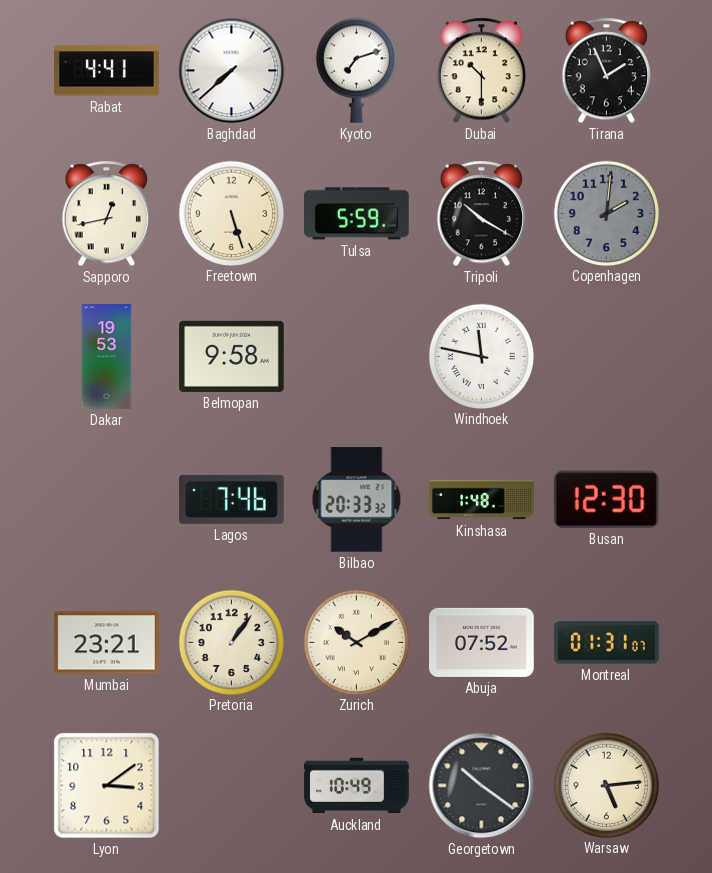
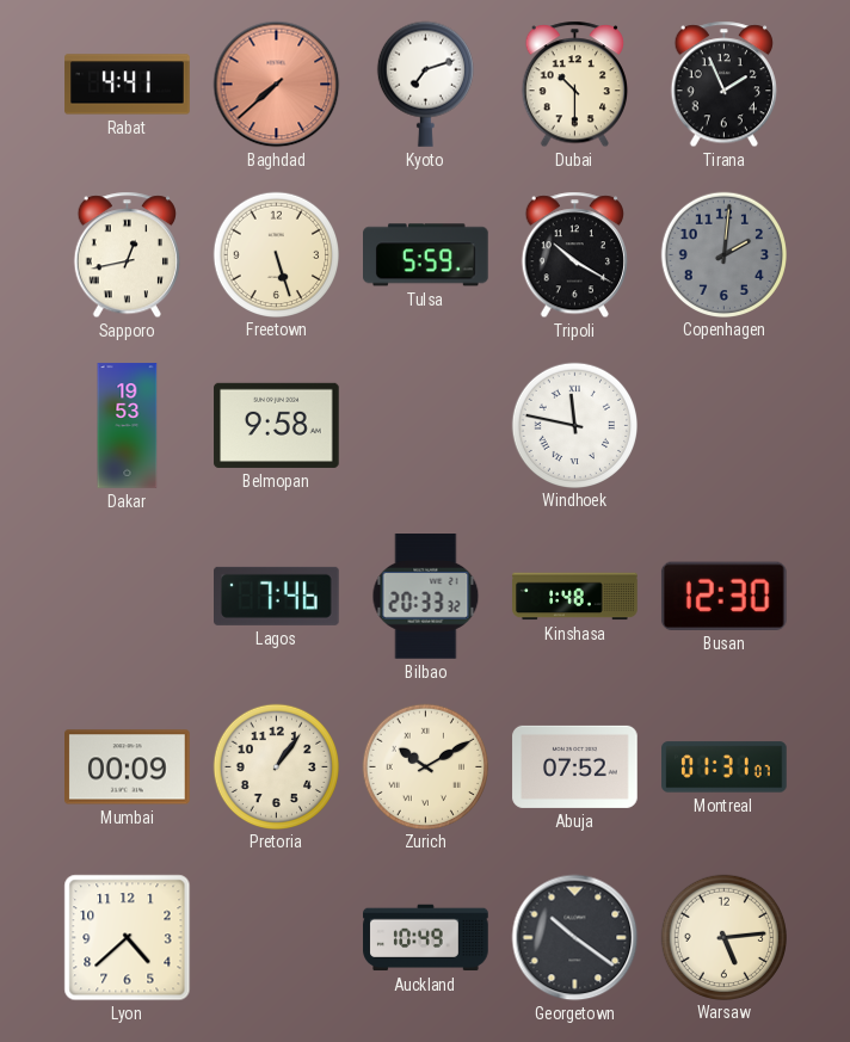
Baghdad dial: white -> salmon (277, 85)
Mumbai: 23:21 -> 00:09 (128, 767)
Lyon: 3:09 -> 4:38 (128, 938)
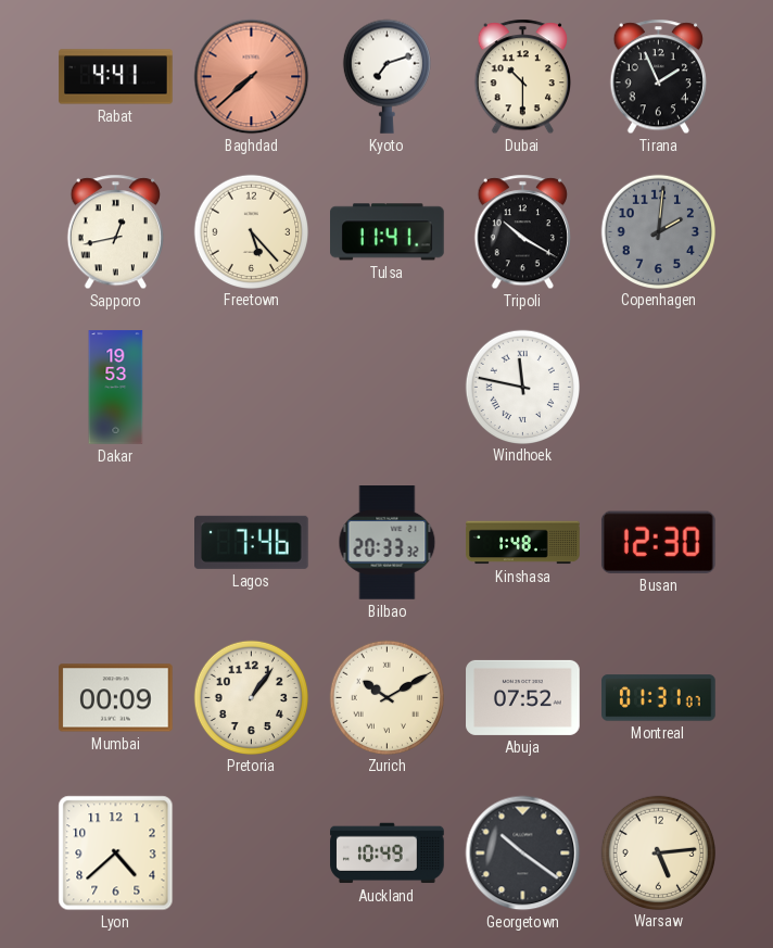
Freetown: 5:27 -> 5:23 (251, 231)
Tulsa: 5:59 -> 11:41 (388, 232)
Belmopan: 9:58 -> none (277, 425)
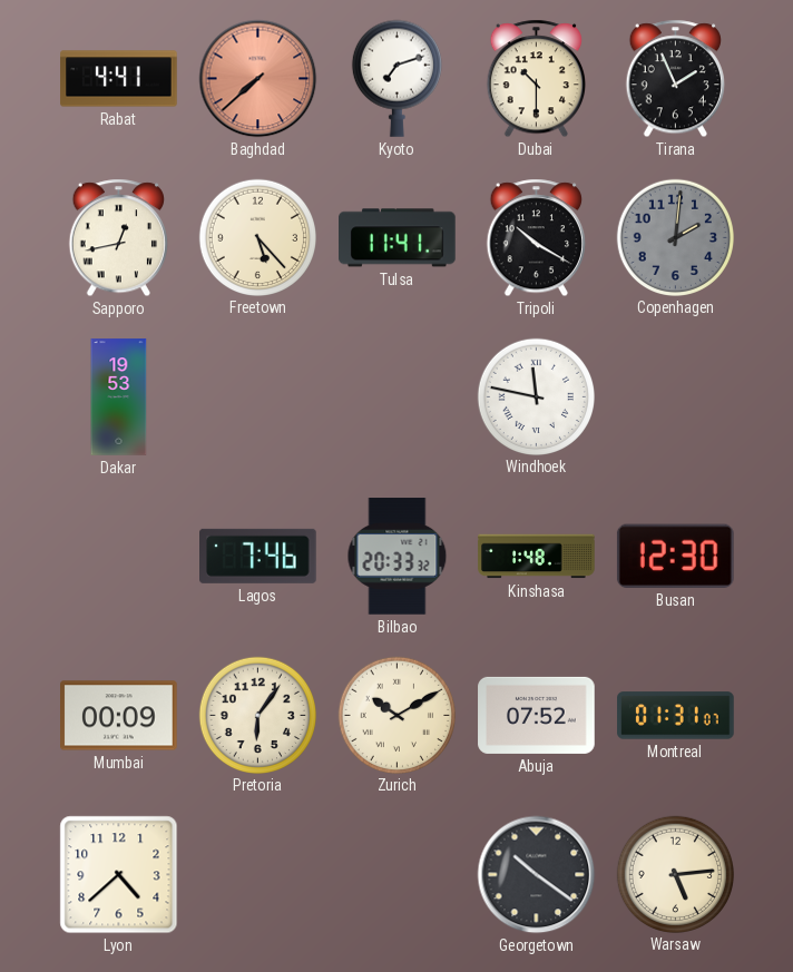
Pretoria: 1:06 -> 6:06 (257, 715)
Auckland: 10:49 -> none (388, 854)
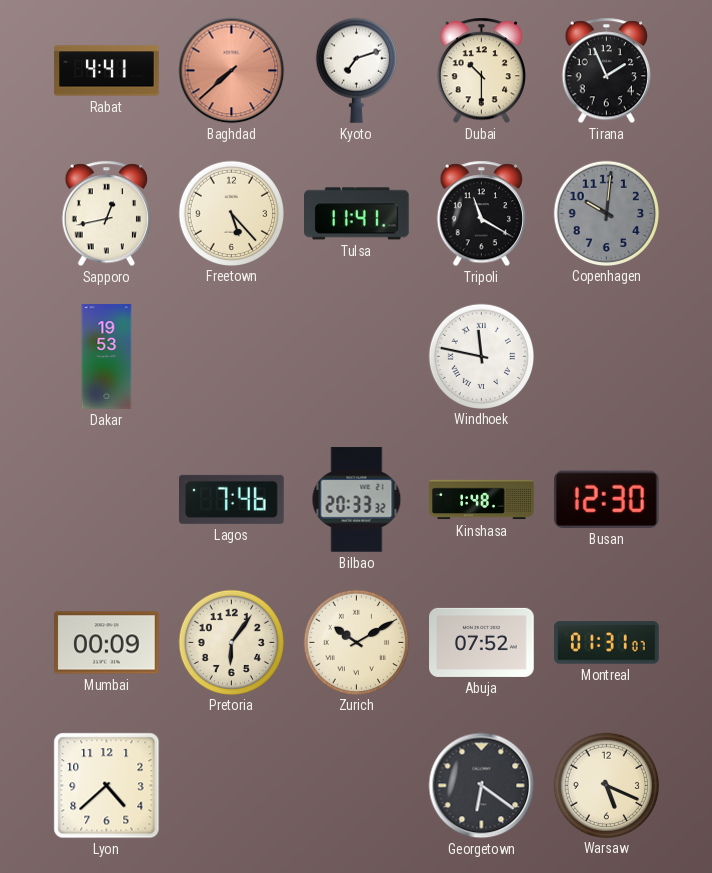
Tripoli: 10:20 -> 11:20 (481, 214)
Copenhagen: 2:01 -> 10:01 (606, 213)
Georgetown: 10:21 -> 6:21 (482, 786)
Warsaw: 5:14 -> 5:19 (606, 785)
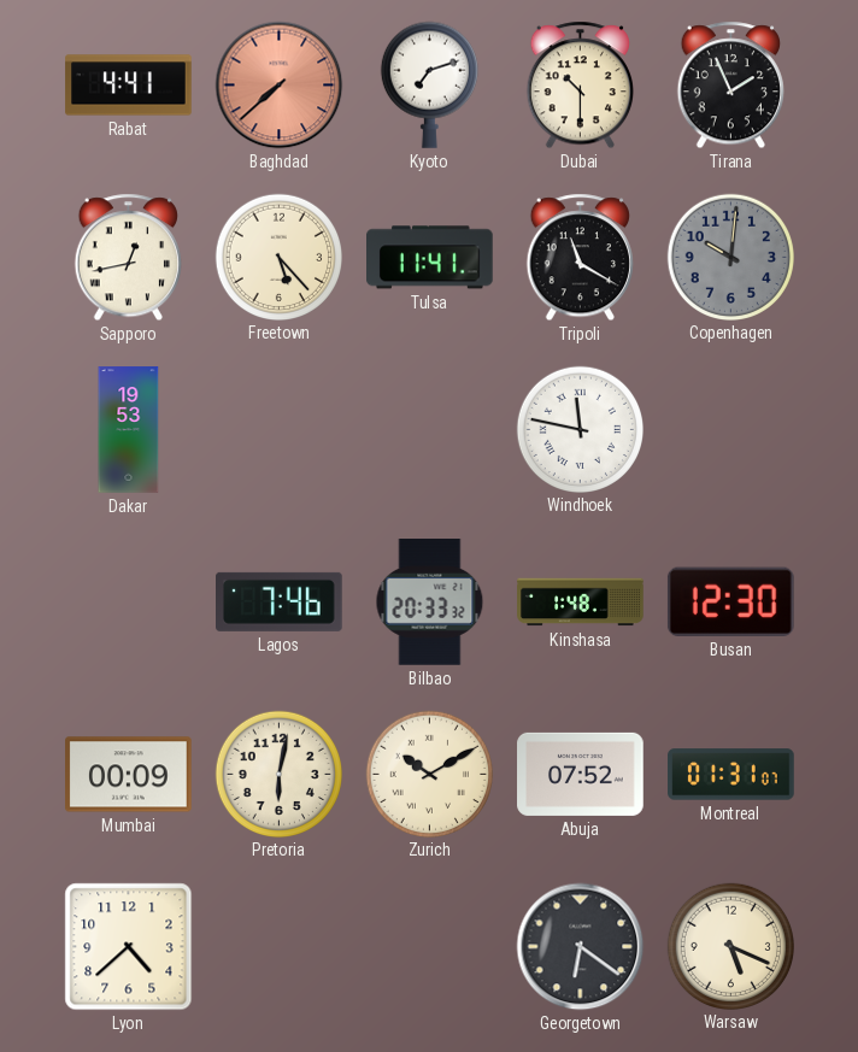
Pretoria: 6:06 -> 6:02 (278, 774)
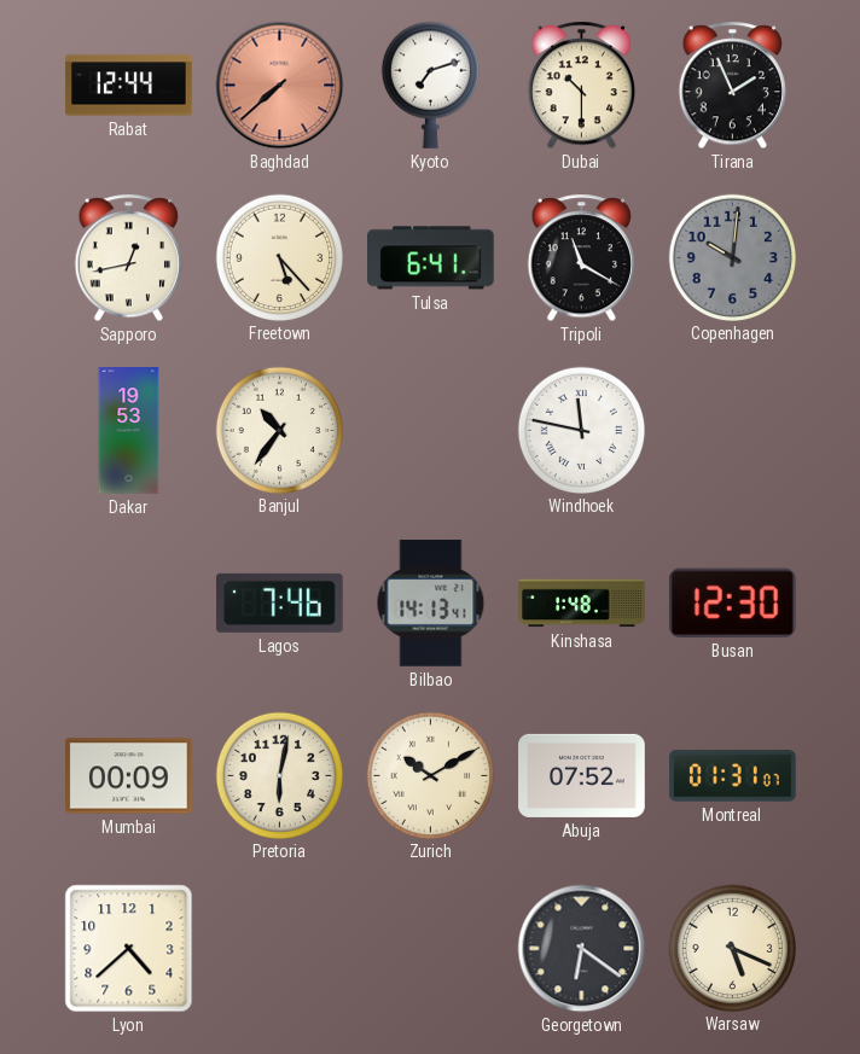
Rabat: 4:41 -> 12:44 (129, 86)
Tulsa: 11:41 -> 6:41 (431, 258)
Banjul: none -> 10:36 (279, 430)
Bilbao: 20:33 -> 14:13 (431, 604)
